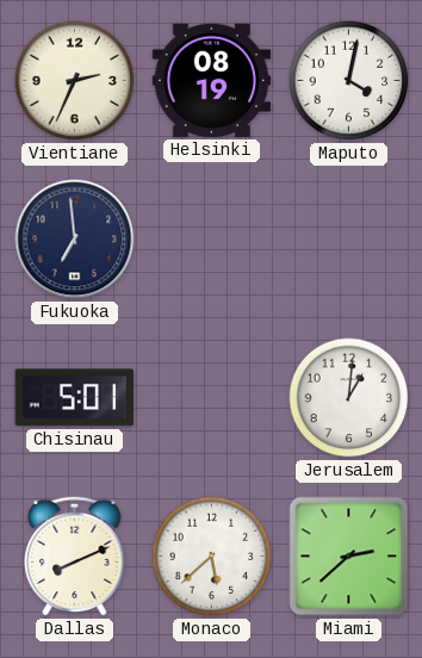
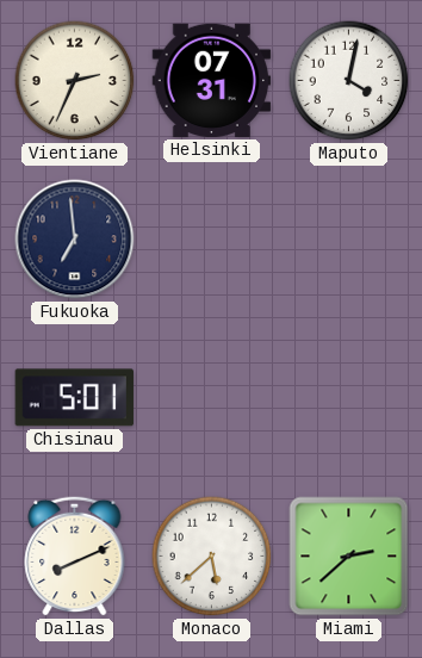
Helsinki: 08:19 -> 07:31 (212, 80)
Jerusalem: 1:01 -> none (349, 398)
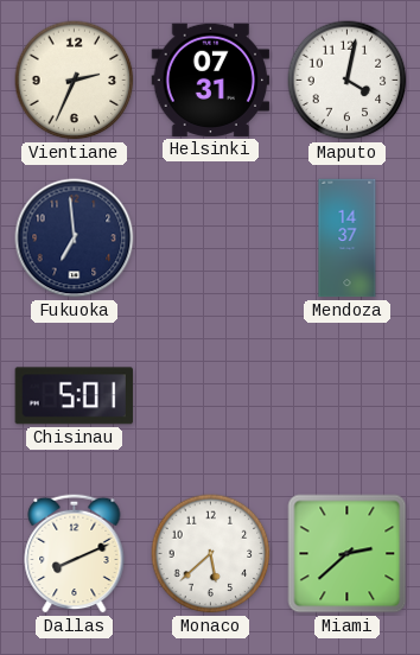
Mendoza: none -> 14:37 (348, 239)
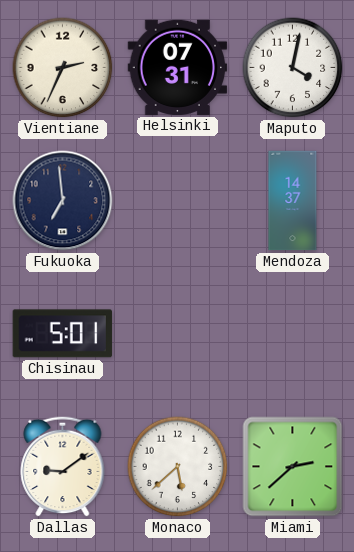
Dallas: 8:11 -> 9:09 (63, 466)
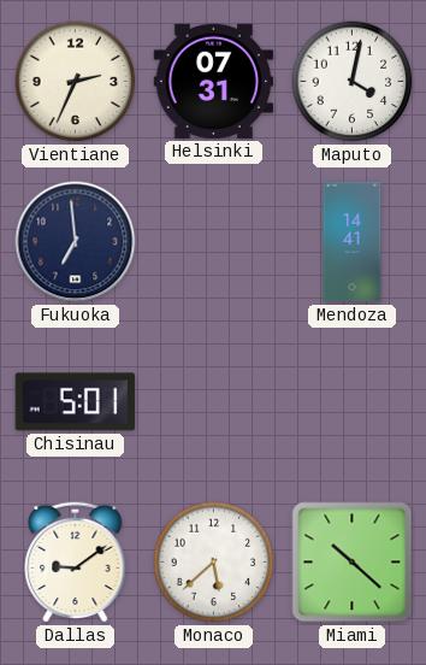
Mendoza: 14:37 -> 14:41 (353, 242)
Miami: 2:38 -> 10:22 (353, 563)
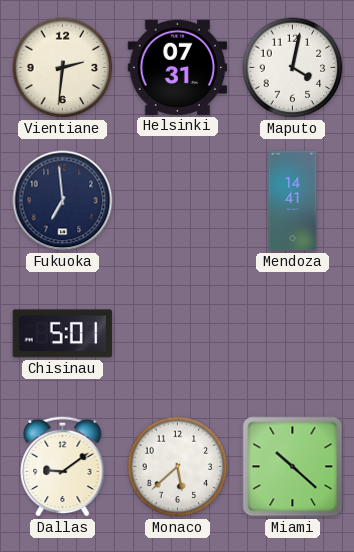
Vientiane: 2:34 -> 2:31 (63, 68)
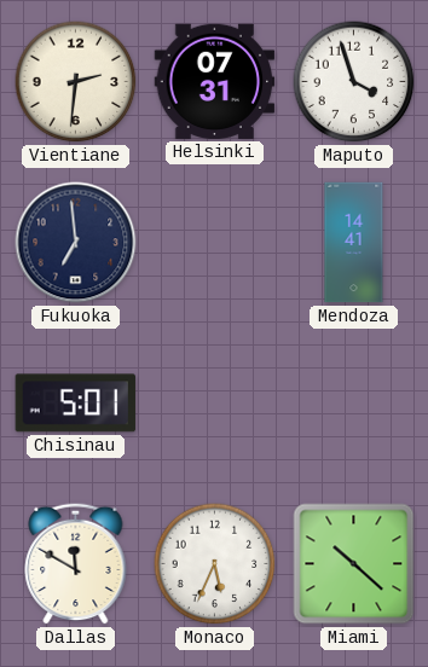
Maputo: 4:02 -> 3:57 (354, 82)
Dallas: 9:09 -> 11:50 (76, 563)
Monaco: 5:38 -> 5:34 (215, 564)
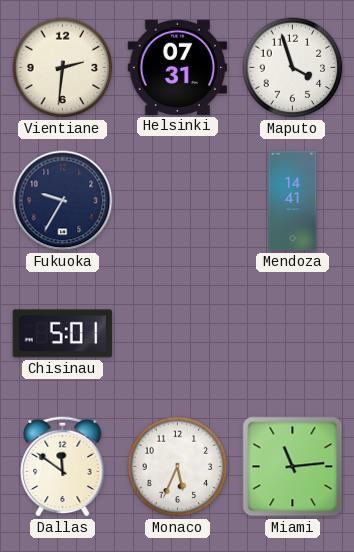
Fukuoka: 6:59 -> 9:35 (63, 201)
Dallas: 11:50 -> 11:51 (63, 466)
Miami: 10:22 -> 11:14 (293, 467)
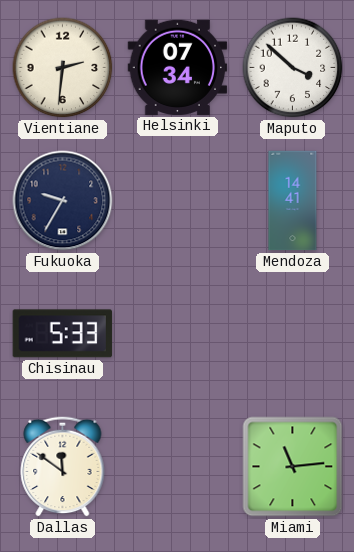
Helsinki: 07:31 -> 07:34 (178, 67)
Maputo: 3:57 -> 3:52 (293, 68)
Chisinau: 5:01 -> 5:33 (62, 334)
Monaco: 5:34 -> none (178, 467)
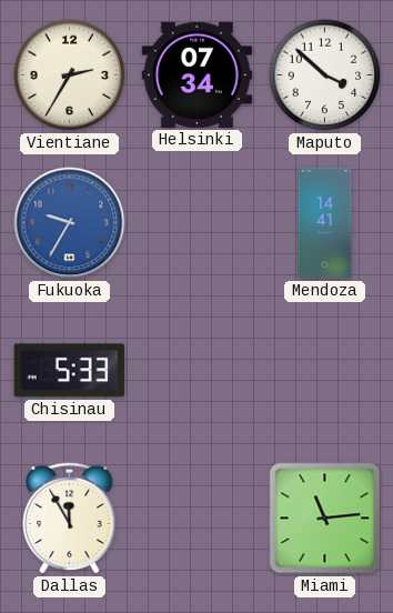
Vientiane: 2:31 -> 2:35 (70, 76)
Fukuoka dial: navy -> blue (70, 223)
Dallas: 11:51 -> 11:55 (70, 517)
